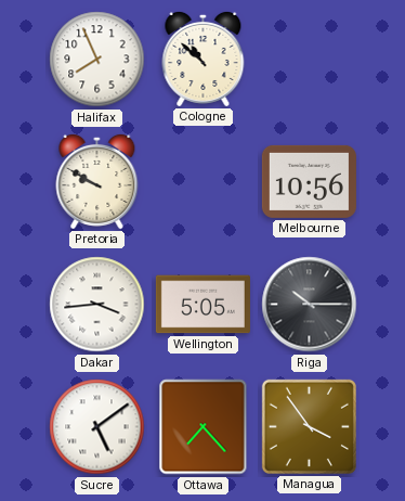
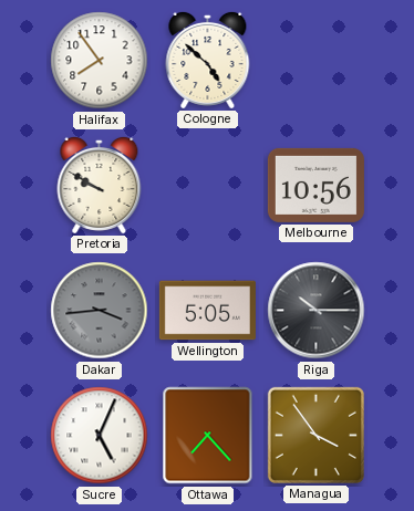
Halifax: 7:56 -> 7:54 (100, 61)
Cologne: 10:52 -> 4:52 (208, 60)
Dakar dial: white -> grey (100, 311)
Sucre: 5:09 -> 5:04 (100, 436)
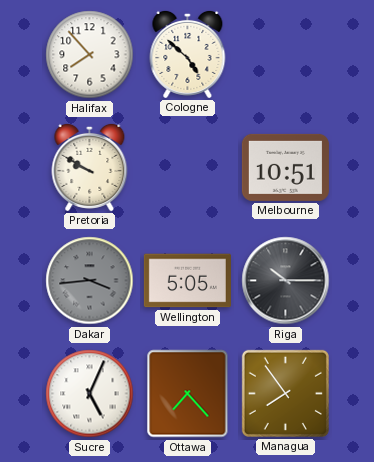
Halifax: 7:54 -> 7:53 (90, 55)
Melbourne: 10:56 -> 10:51 (285, 167)
Managua: 3:54 -> 7:54 (285, 393)
